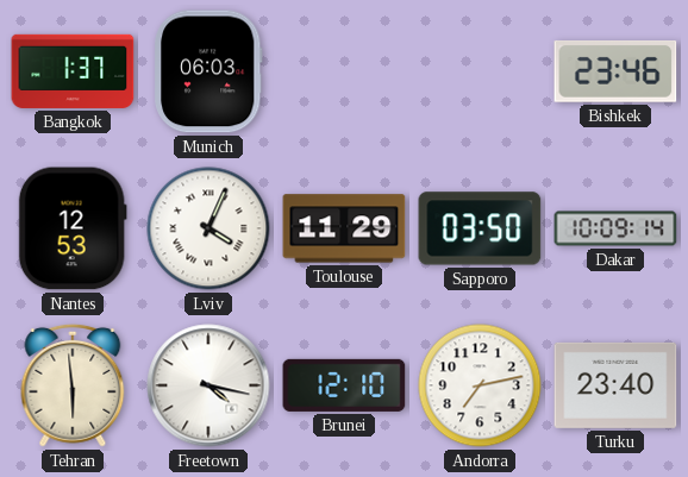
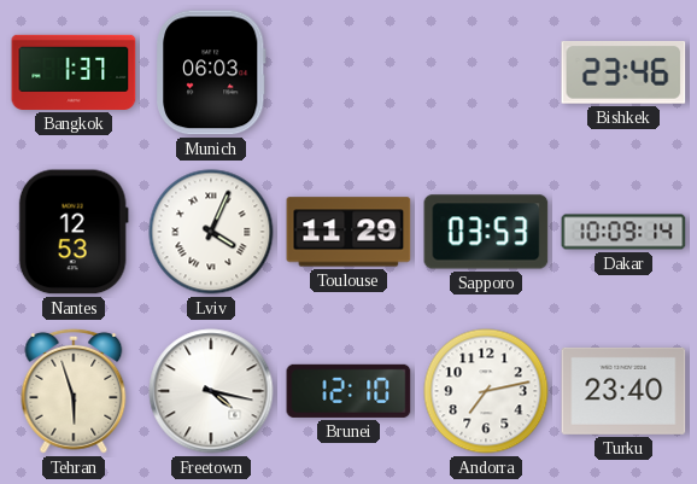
Sapporo: 03:50 -> 03:53 (486, 232)
Tehran: 5:59 -> 5:57 (74, 391)
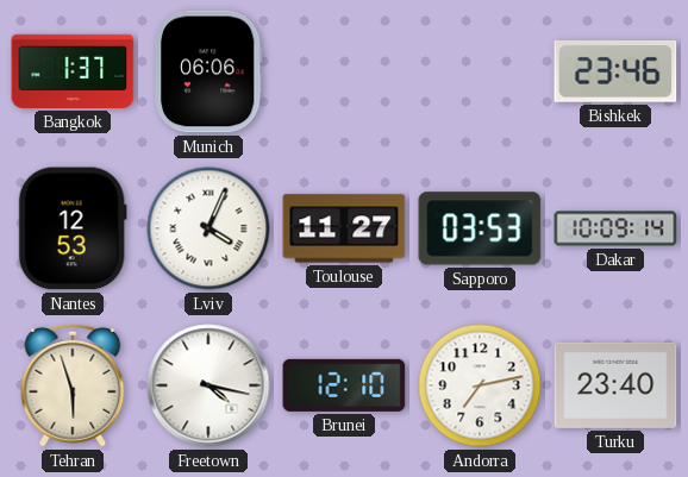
Munich: 06:03 -> 06:06 (209, 71)
Toulouse: 11:29 -> 11:27 (344, 228)
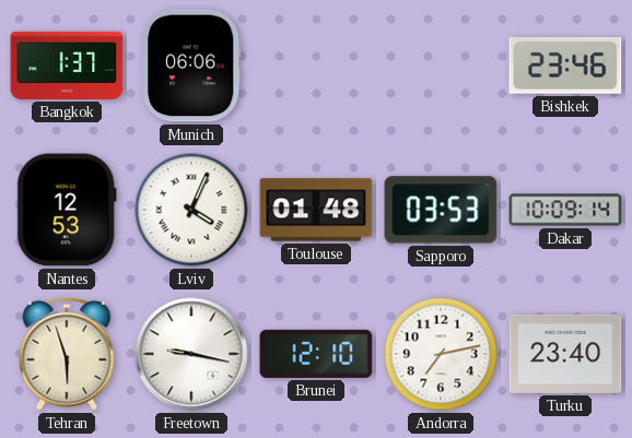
Toulouse: 11:27 -> 01:48 (316, 210)
Freetown: 4:17 -> 9:17 (191, 354)
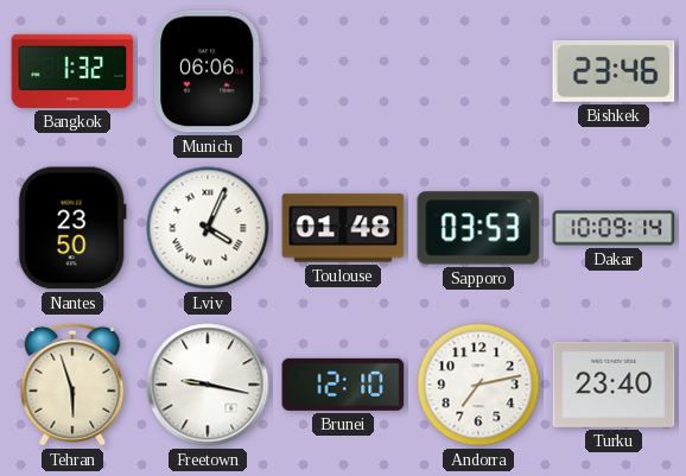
Bangkok: 1:37 -> 1:32 (72, 71)
Nantes: 12:53 -> 23:50 (72, 228)
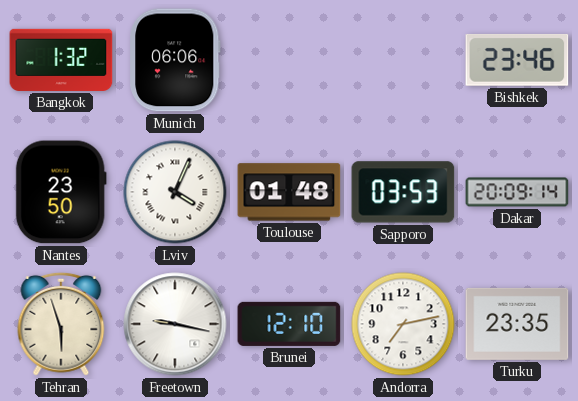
Dakar: 10:09 -> 20:09 (517, 192)
Turku: 23:40 -> 23:35 (517, 324)
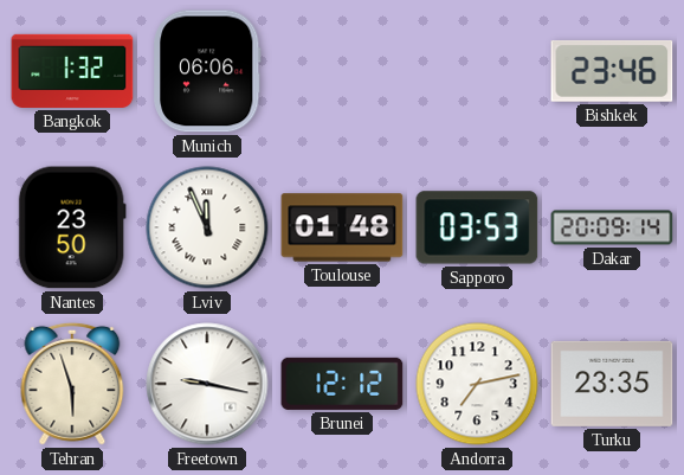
Lviv: 4:04 -> 11:56 (207, 227)
Brunei: 12:10 -> 12:12 (342, 384)
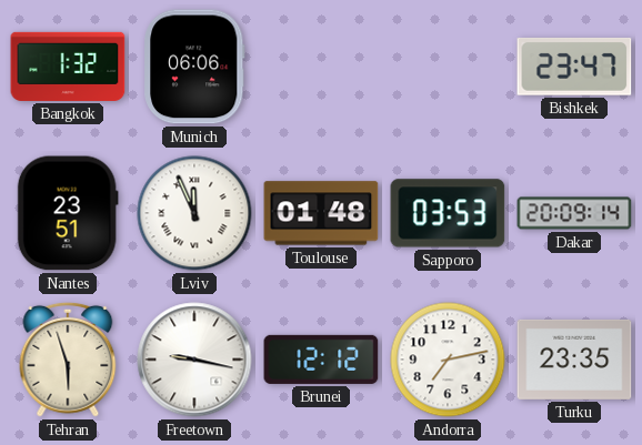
Bishkek: 23:46 -> 23:47 (574, 67)
Nantes: 23:50 -> 23:51 (68, 213)
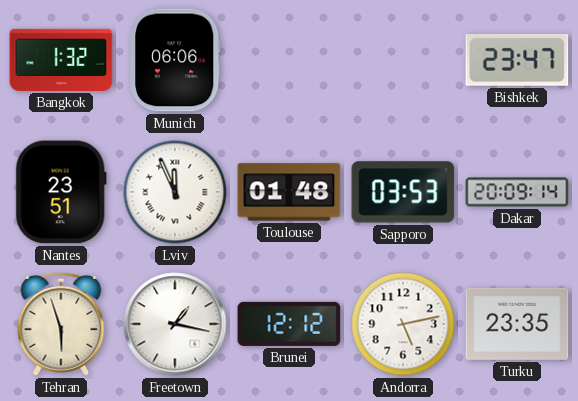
Freetown: 9:17 -> 1:17 (175, 324)
Andorra: 7:13 -> 5:13 (403, 324)
